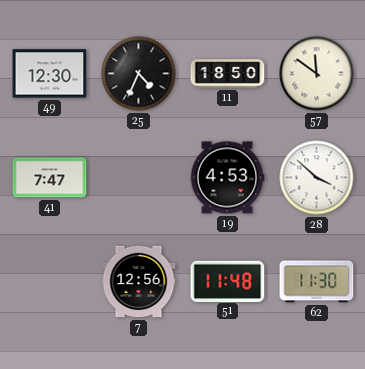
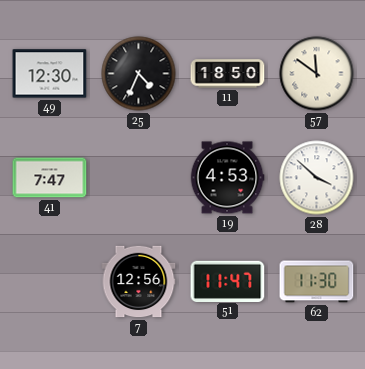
51: 11:48 -> 11:47 (228, 281)
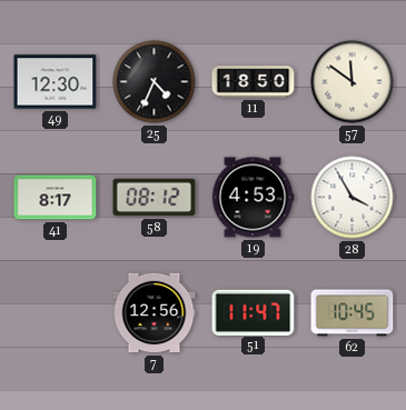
41: 7:47 -> 8:17 (56, 198)
58: none -> 08:12 (155, 198)
28: 3:52 -> 3:55 (353, 198)
62: 11:30 -> 10:45 (353, 313)
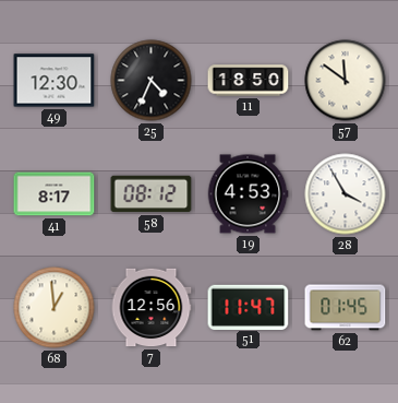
68: none -> 12:59 (55, 308)
62: 10:45 -> 01:45 (346, 308)
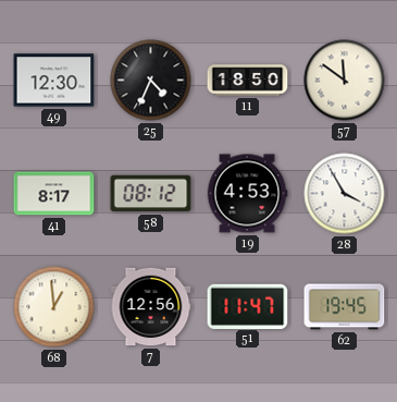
62: 01:45 -> 19:45 (345, 307)
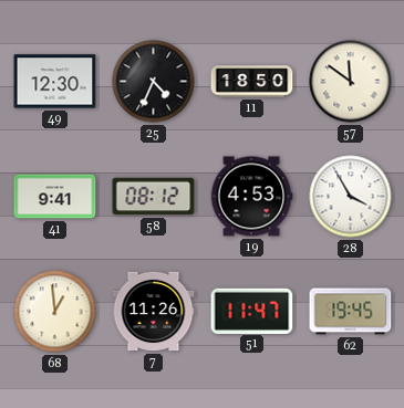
41: 8:17 -> 9:41 (55, 197)
7: 12:56 -> 11:26 (154, 312)
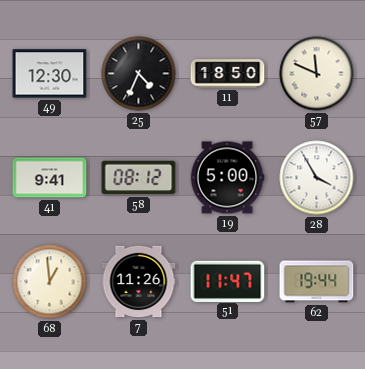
57: 11:51 -> 11:49 (317, 74)
19: 4:53 -> 5:00 (227, 178)
62: 19:45 -> 19:44 (317, 282)
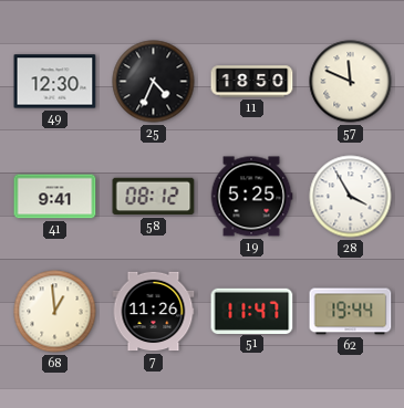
19: 5:00 -> 5:25 (251, 197)
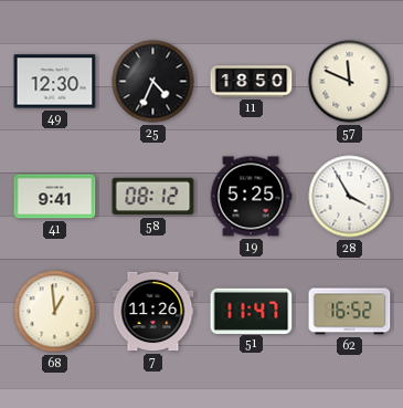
62: 19:44 -> 16:52 (350, 312)
